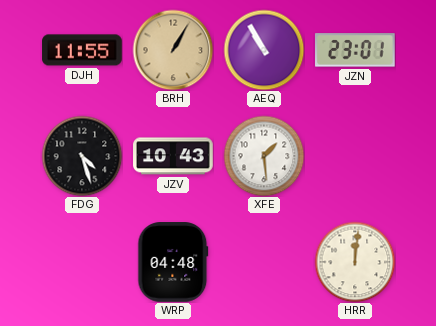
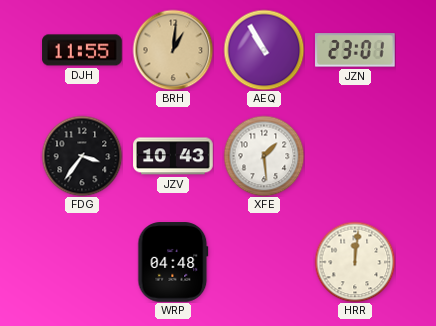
BRH: 1:05 -> 1:01 (173, 50)
FDG: 4:27 -> 3:36 (82, 156)
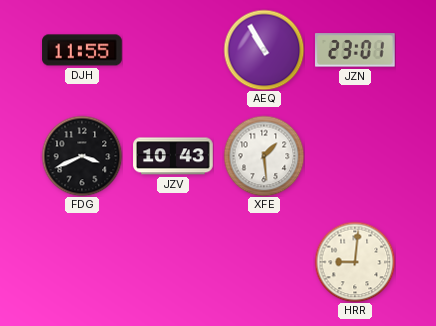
BRH: 1:01 -> none (173, 50)
FDG: 3:36 -> 3:41 (82, 156)
WRP: 04:48 -> none (173, 262)
HRR: 12:01 -> 9:01 (355, 262)
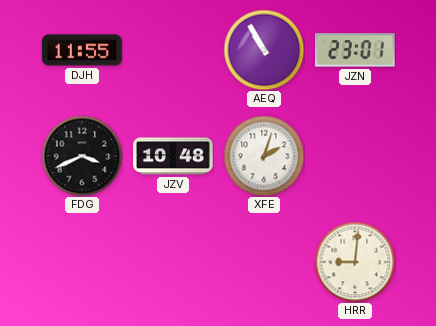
JZV: 10:43 -> 10:48 (173, 156)
XFE: 1:29 -> 2:03 (264, 156)
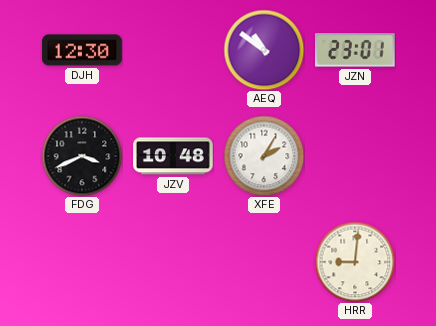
DJH: 11:55 -> 12:30 (82, 50)
AEQ: 10:55 -> 10:51 (264, 50)
XFE: 2:03 -> 2:05 (264, 156)
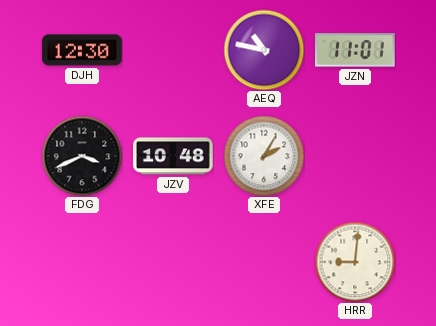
AEQ: 10:51 -> 10:47 (264, 50)
JZN: 23:01 -> 11:01 (356, 50)
